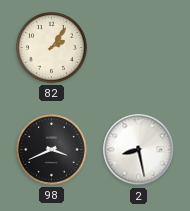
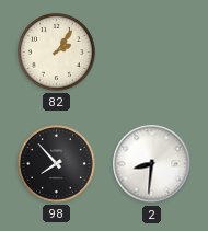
98: 3:41 -> 7:53 (57, 164)
2: 8:28 -> 8:31 (152, 164)
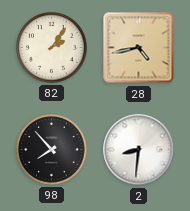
28: none -> 4:43 (139, 48)
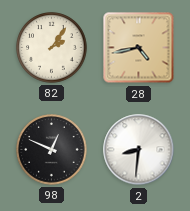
98: 7:53 -> 12:49 (52, 150)
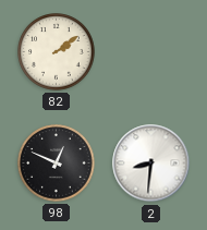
82: 2:06 -> 2:09 (57, 52)
28: 4:43 -> none (139, 48)
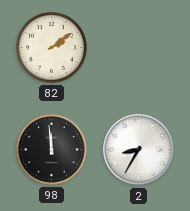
98: 12:49 -> 11:59 (52, 150)
2: 8:31 -> 8:35 (139, 150)
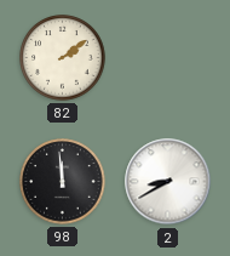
2: 8:35 -> 8:40 (168, 182)
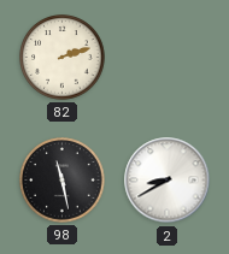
82: 2:09 -> 2:12 (63, 58)
98: 11:59 -> 11:28 (63, 181)
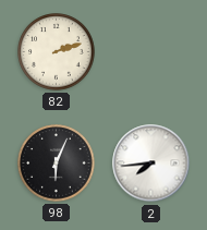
98: 11:28 -> 6:04 (57, 164)
2: 8:40 -> 7:44 (151, 164)
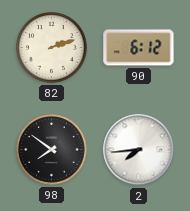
90: none -> 6:12 (139, 48)
98: 6:04 -> 7:51 (52, 150)
